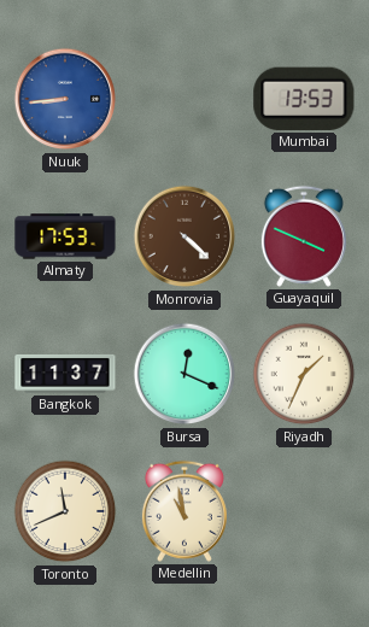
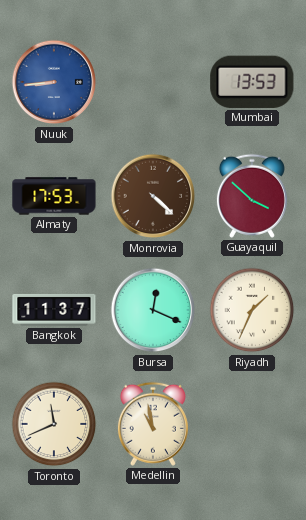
Guayaquil: 3:49 -> 3:52 (252, 196)
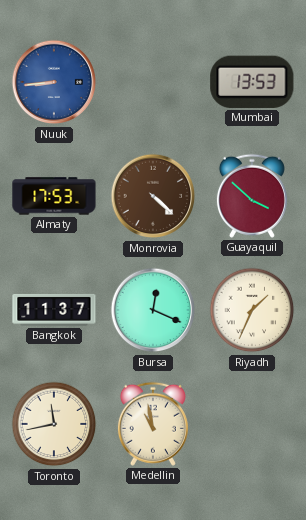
Toronto: 11:41 -> 11:43 (54, 424)
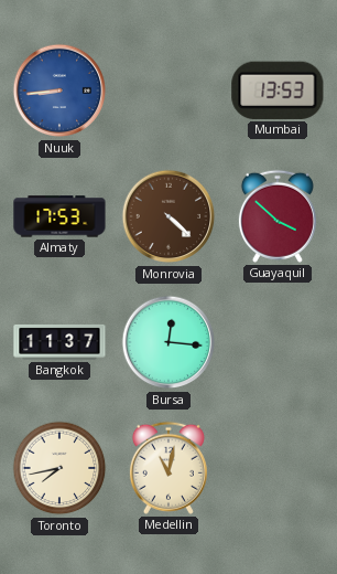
Bursa: 12:19 -> 12:16 (168, 342)
Riyadh: 1:34 -> none (252, 310)
Toronto: 11:43 -> 7:43 (59, 468)
Medellin: 10:58 -> 11:02 (168, 468)
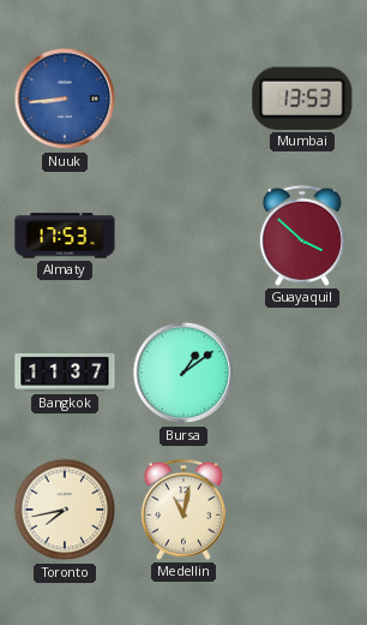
Monrovia: 4:22 -> none (168, 216)
Bursa: 12:16 -> 1:09 (183, 373)
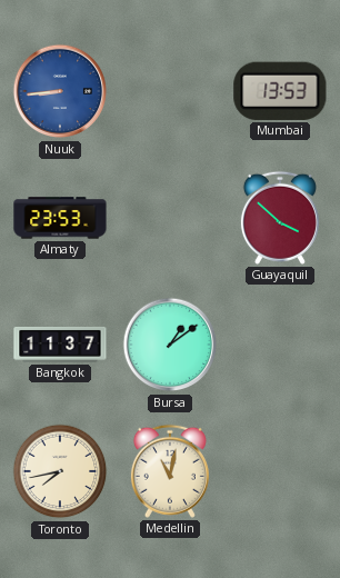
Almaty: 17:53 -> 23:53 (60, 218)
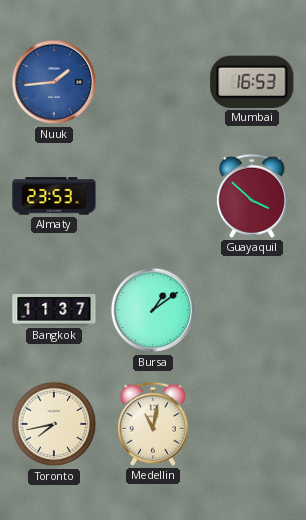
Nuuk: 8:44 -> 1:44 (54, 82)
Mumbai: 13:53 -> 16:53 (252, 82)
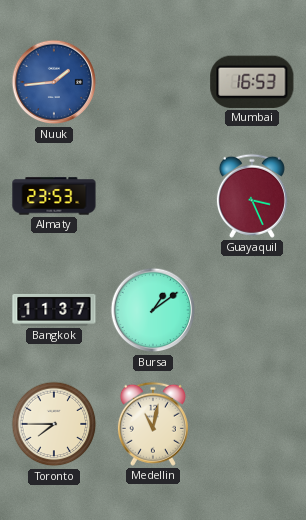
Guayaquil: 3:52 -> 3:26 (252, 196)
Toronto: 7:43 -> 7:45 (54, 424)
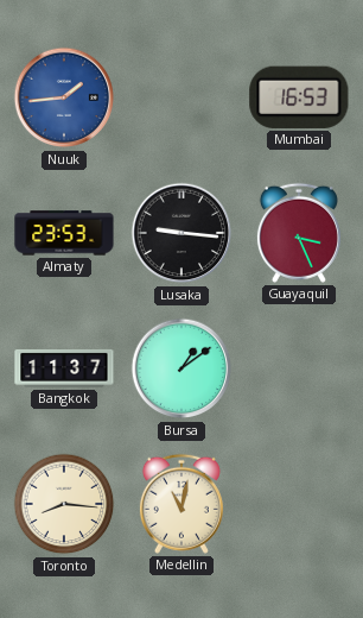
Lusaka: none -> 9:16 (181, 233)
Toronto: 7:45 -> 8:16 (64, 504)
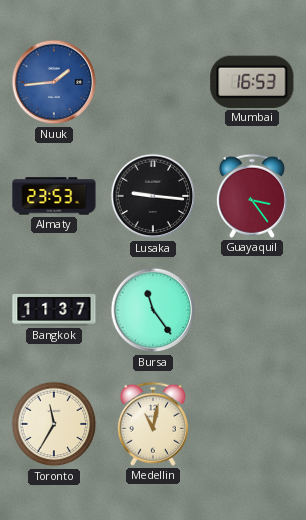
Guayaquil: 3:26 -> 3:24 (252, 196)
Bursa: 1:09 -> 11:24 (153, 310)
Toronto: 8:16 -> 11:35 (54, 424)
